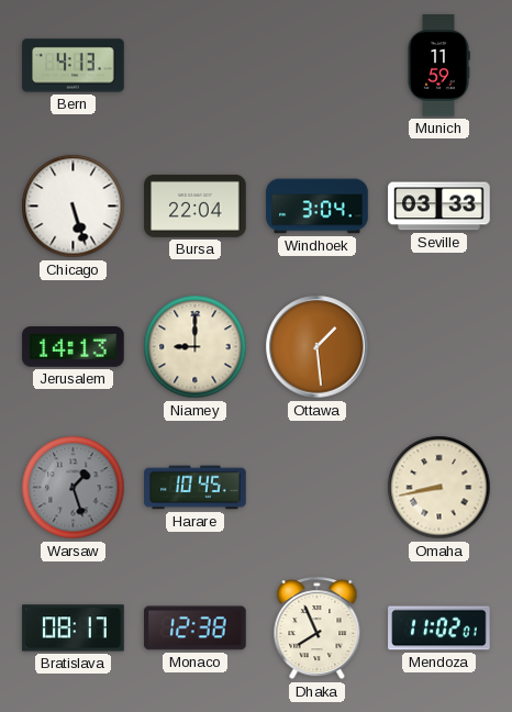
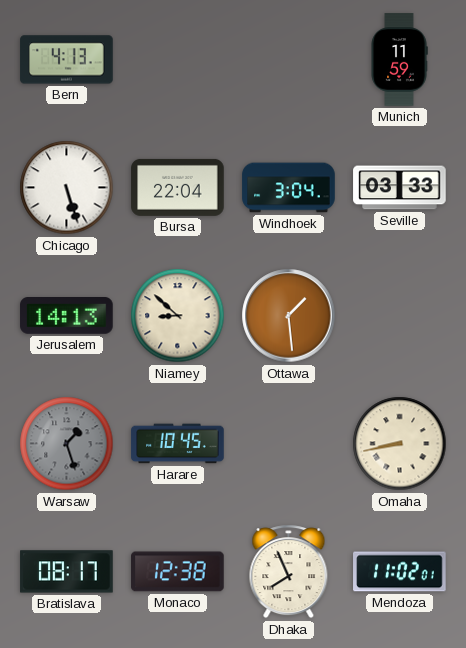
Niamey: 9:00 -> 8:52 (178, 316)
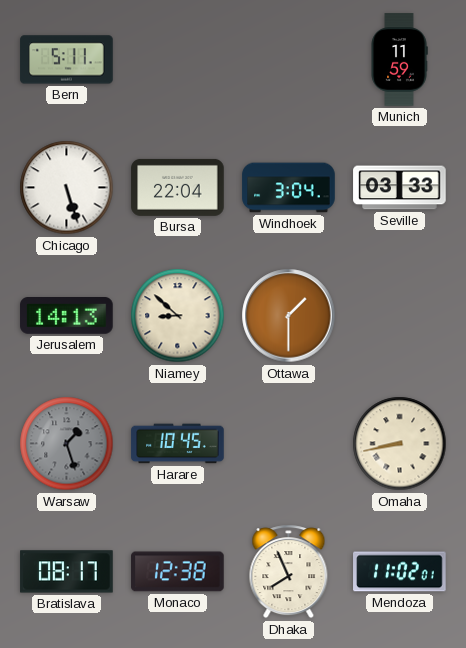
Bern: 4:13 -> 5:11 (67, 60)
Ottawa: 1:29 -> 1:30 (289, 316)
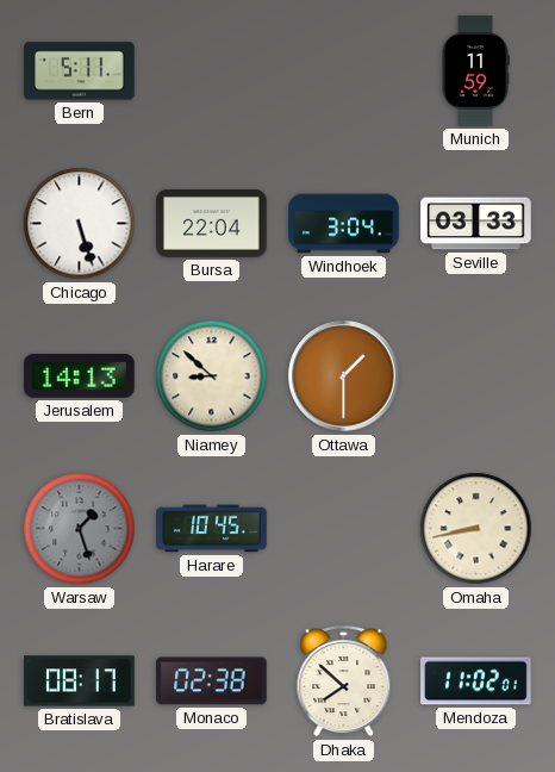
Monaco: 12:38 -> 02:38 (212, 681)
Dhaka: 7:56 -> 7:52 (344, 681)
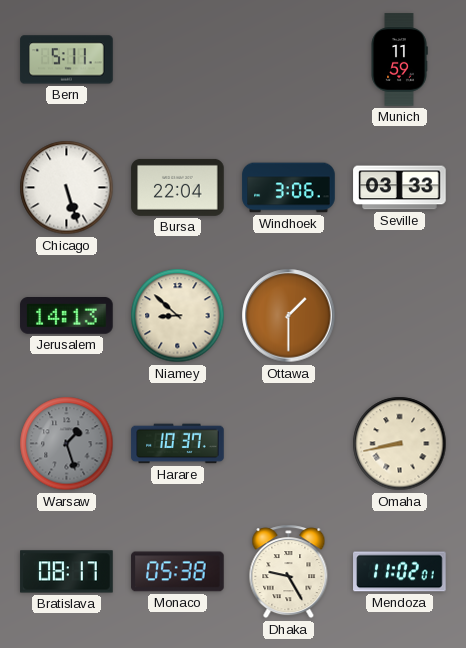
Windhoek: 3:04 -> 3:06 (289, 188)
Harare: 10:45 -> 10:37 (178, 444)
Monaco: 02:38 -> 05:38 (178, 572)
Dhaka: 7:52 -> 9:25 (289, 572)
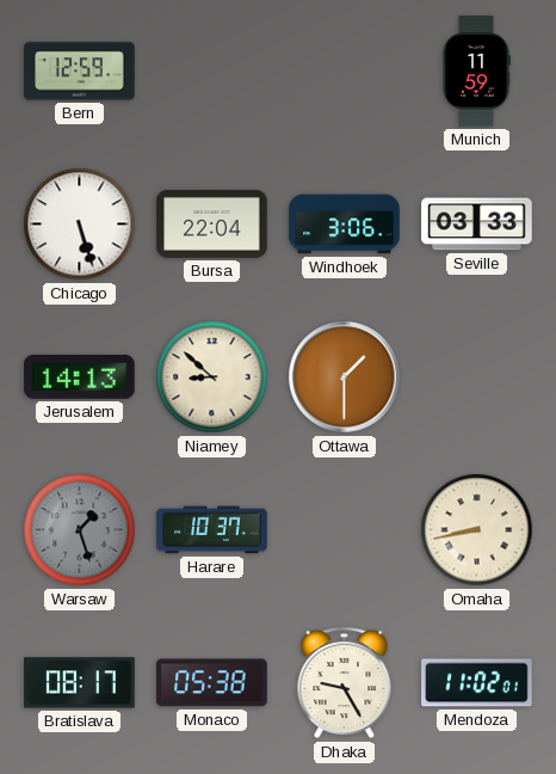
Bern: 5:11 -> 12:59 (80, 72)
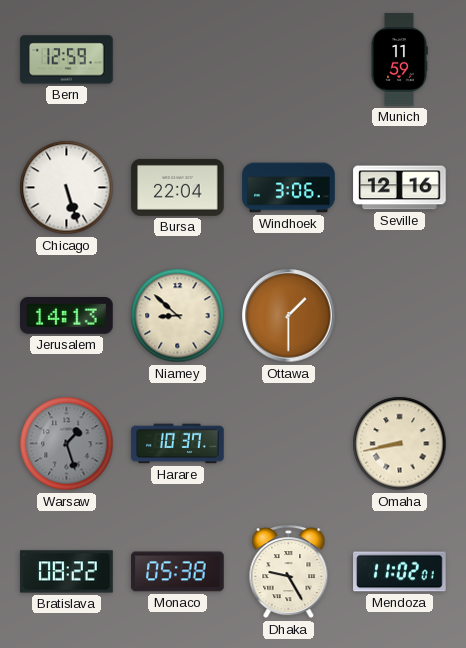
Seville: 03:33 -> 12:16 (400, 188)
Bratislava: 08:17 -> 08:22 (67, 572)
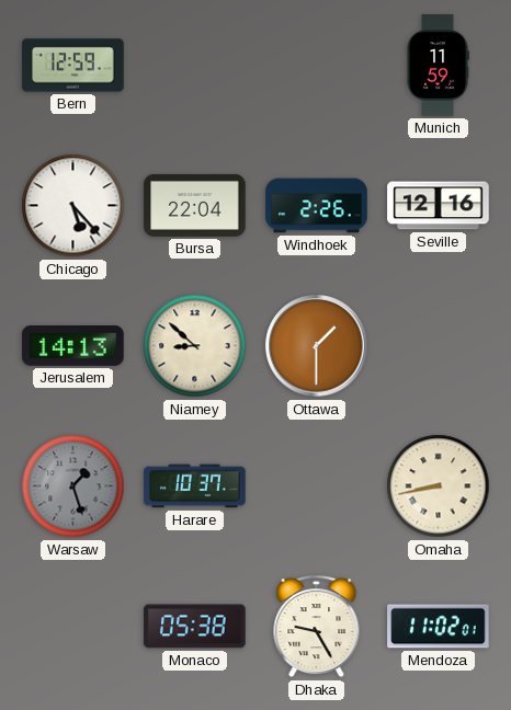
Chicago: 5:27 -> 5:23 (73, 206)
Windhoek: 3:06 -> 2:26 (317, 206)
Bratislava: 08:22 -> none (67, 572)
